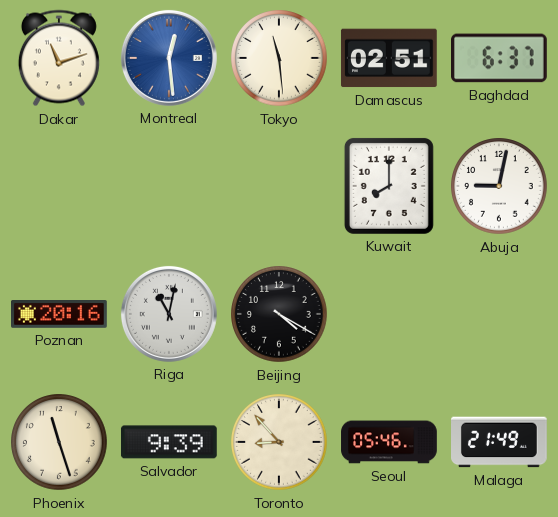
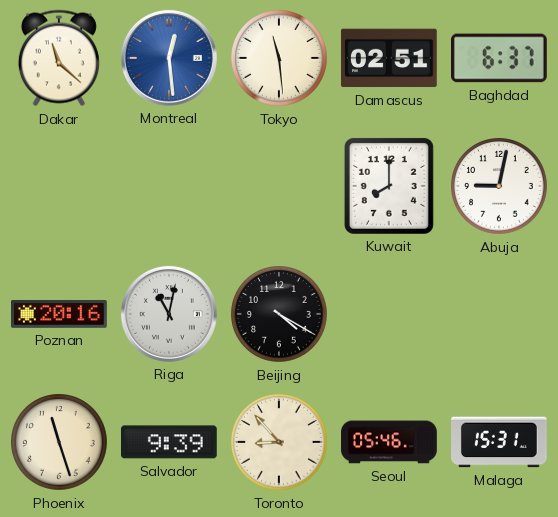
Dakar: 11:12 -> 11:22 (59, 58)
Malaga: 21:49 -> 15:31 (500, 442)
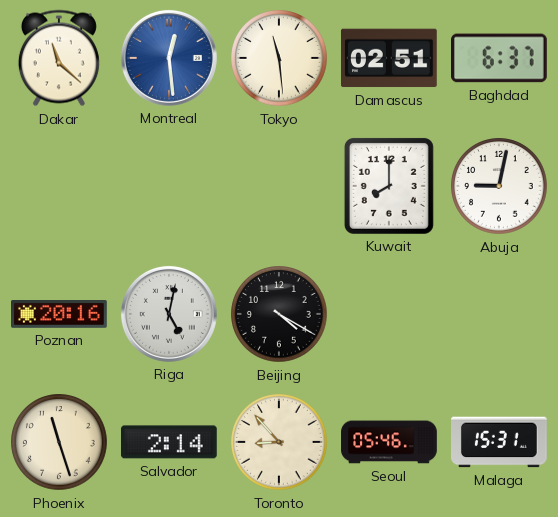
Riga: 11:02 -> 5:02 (169, 314)
Salvador: 9:39 -> 2:14 (169, 442)
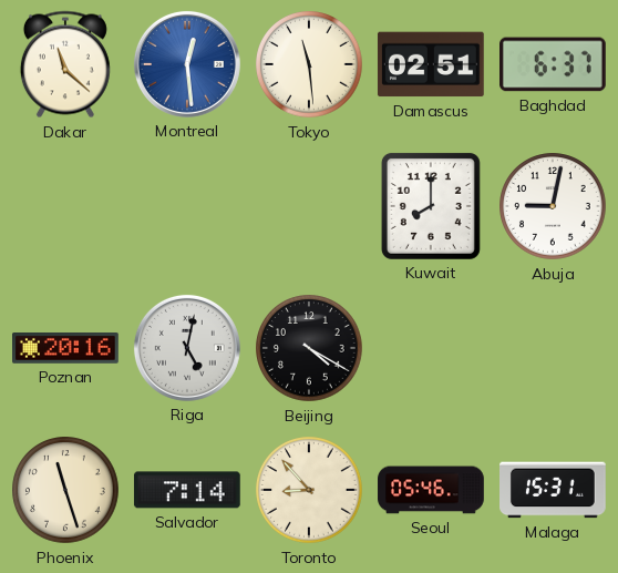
Salvador: 2:14 -> 7:14 (187, 490)
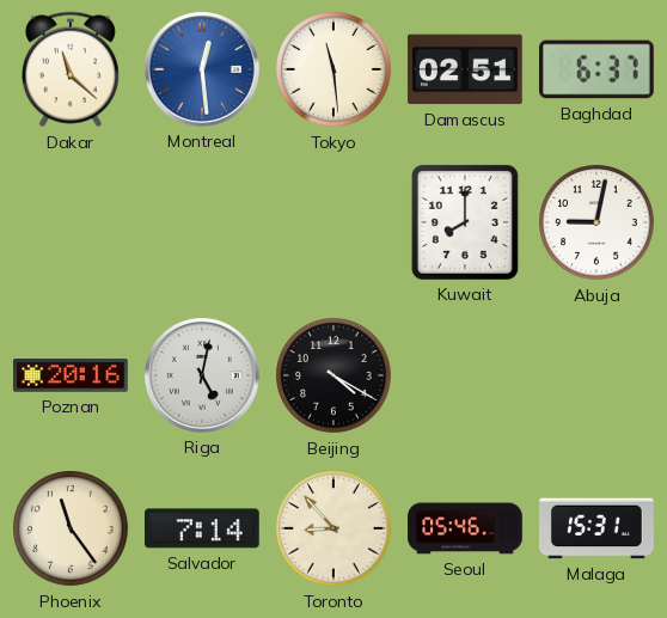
Phoenix: 11:27 -> 11:24 (71, 528)
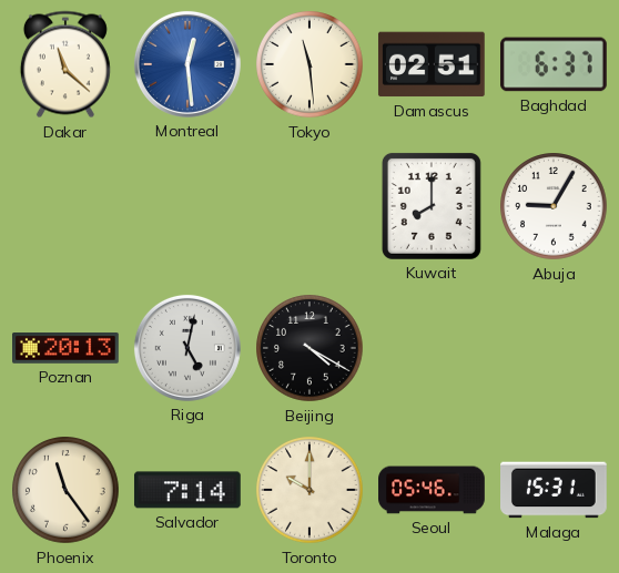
Abuja: 9:02 -> 9:05 (554, 206)
Poznan: 20:16 -> 20:13 (67, 349)
Toronto: 8:53 -> 10:00 (309, 490)
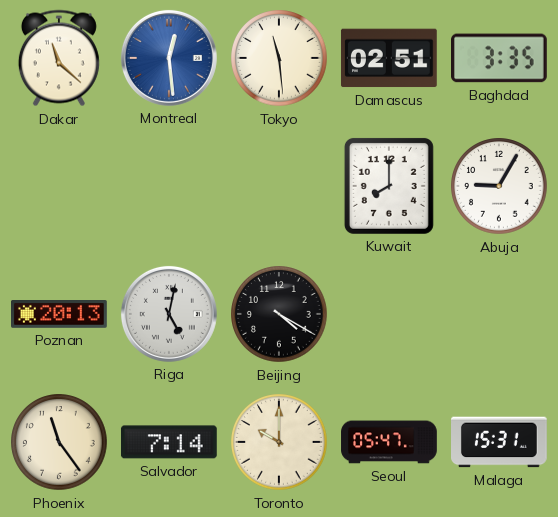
Baghdad: 6:37 -> 3:35 (500, 58)
Seoul: 05:46 -> 05:47 (389, 442)
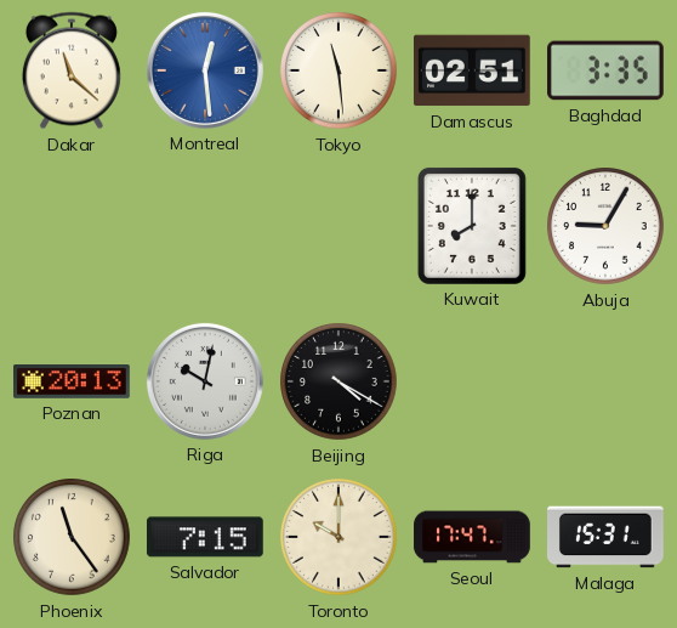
Riga: 5:02 -> 10:02 (205, 381)
Salvador: 7:14 -> 7:15 (205, 537)
Seoul: 05:47 -> 17:47 (472, 537)
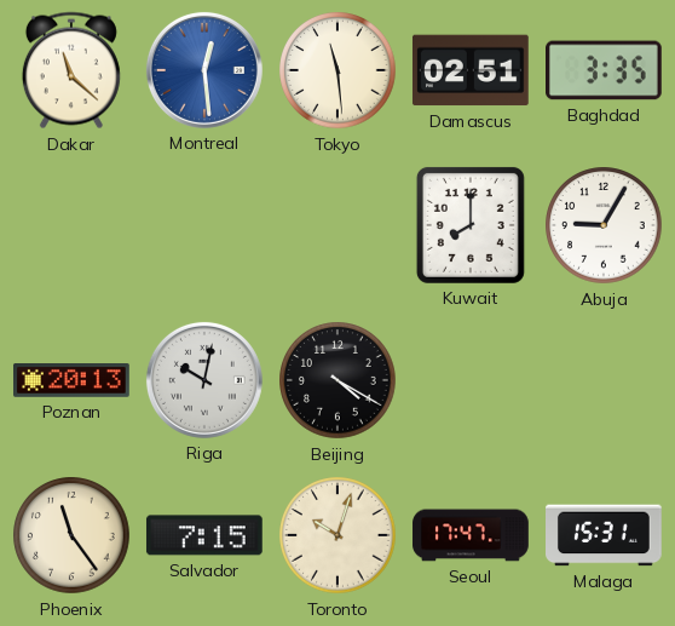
Toronto: 10:00 -> 10:03 (337, 535)
